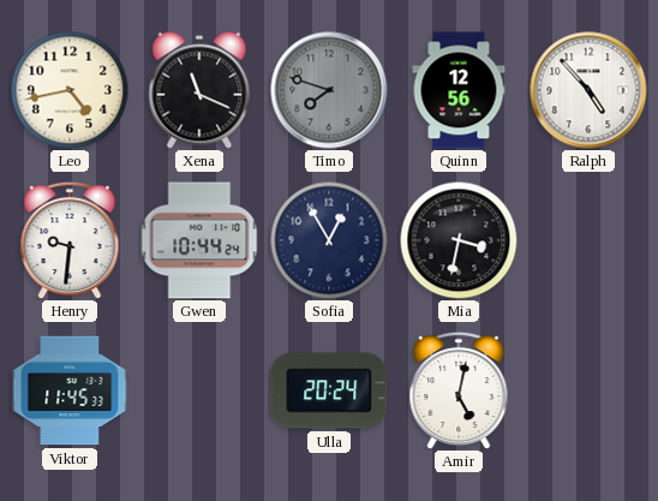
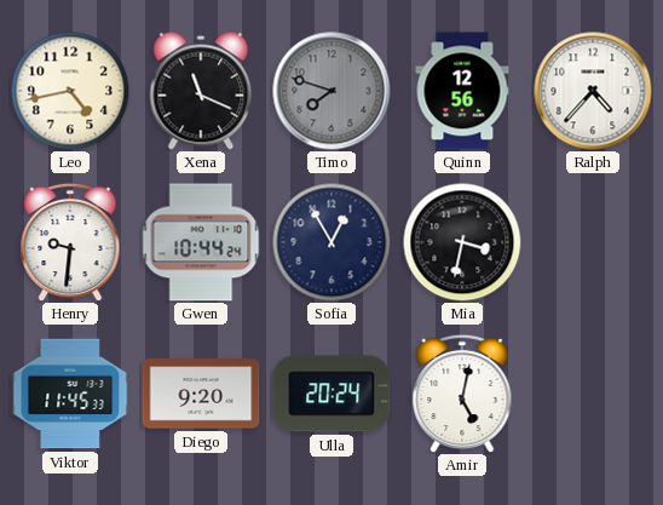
Ralph: 4:53 -> 4:37 (593, 91)
Diego: none -> 9:20 (201, 394)
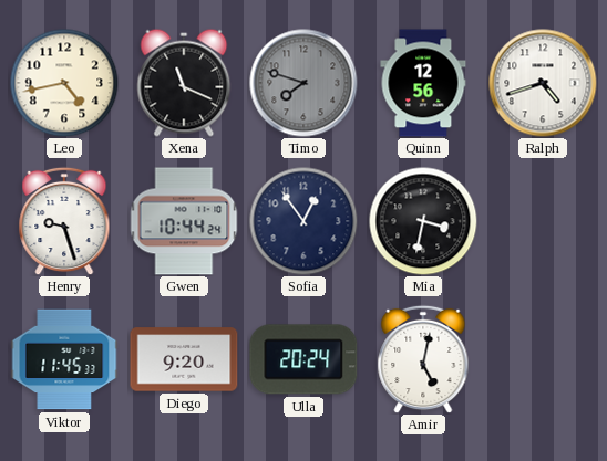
Ralph: 4:37 -> 4:42 (543, 83)
Henry: 9:31 -> 9:27 (64, 221)
Sofia: 12:55 -> 12:54 (303, 221)
